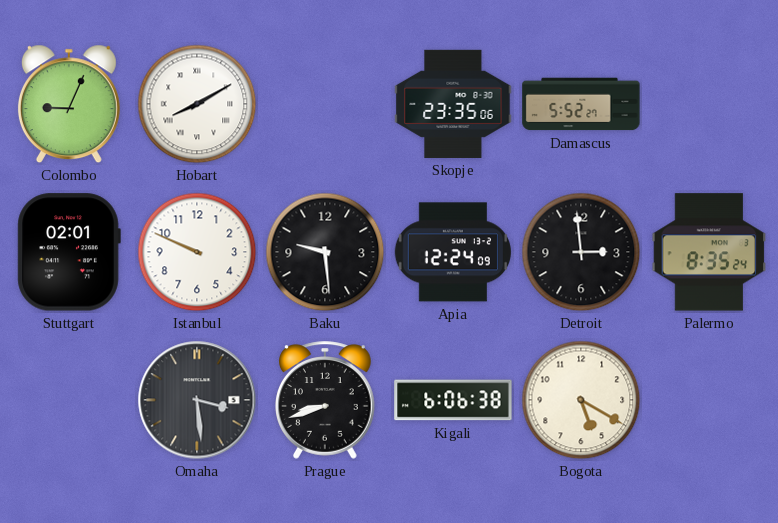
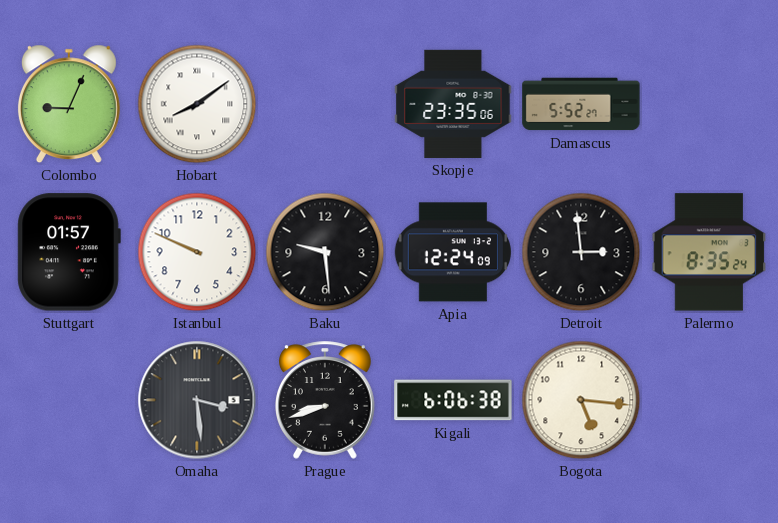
Hobart: 8:10 -> 8:09 (197, 104)
Stuttgart: 02:01 -> 01:57 (69, 252)
Bogota: 5:20 -> 5:16 (581, 400)
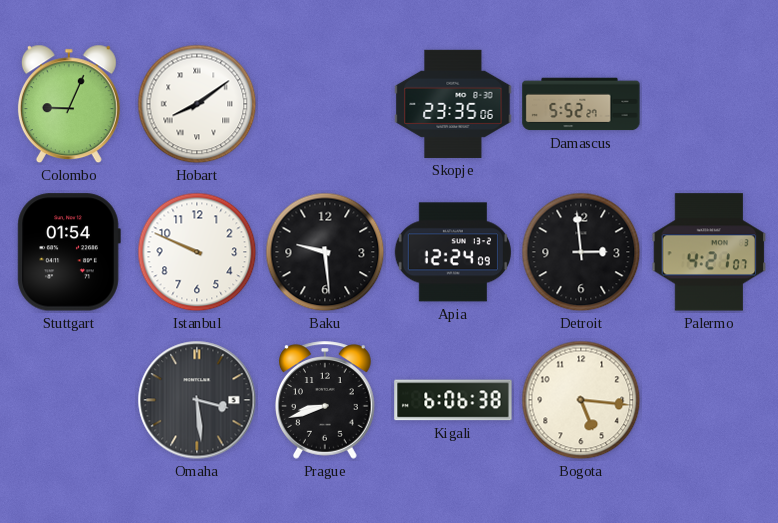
Stuttgart: 01:57 -> 01:54 (69, 252)
Palermo: 8:35 -> 4:21 (709, 252)
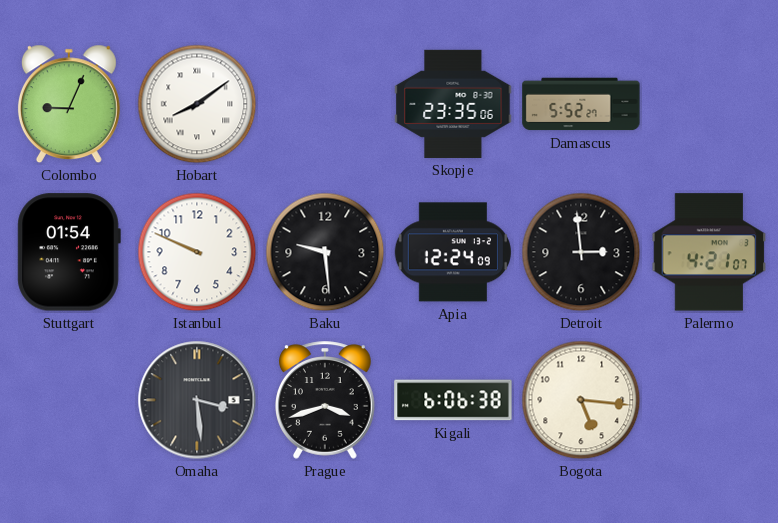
Prague: 8:42 -> 3:42 (326, 400)
